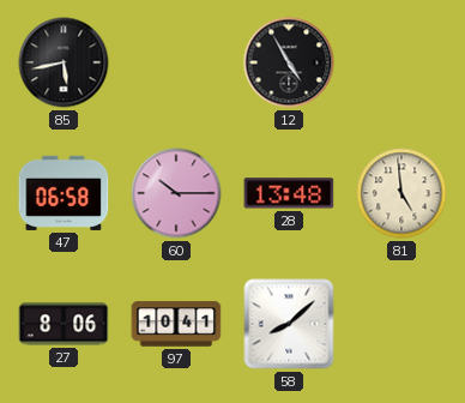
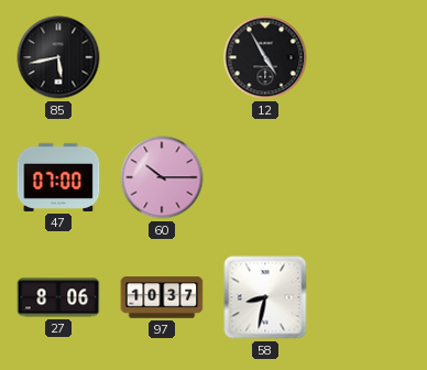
47: 06:58 -> 07:00 (58, 177)
28: 13:48 -> none (289, 193)
81: 4:59 -> none (401, 193)
97: 10:41 -> 10:37 (162, 297)
58: 8:08 -> 8:32 (265, 297)
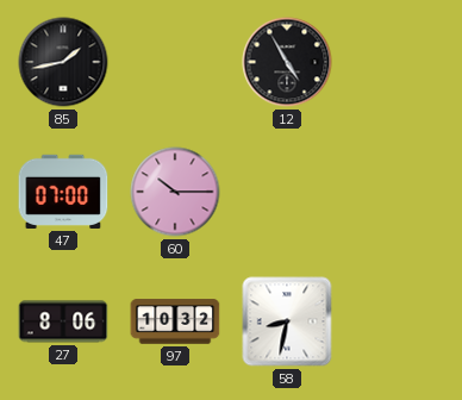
85: 5:43 -> 1:43 (63, 62)
97: 10:37 -> 10:32 (175, 321)
